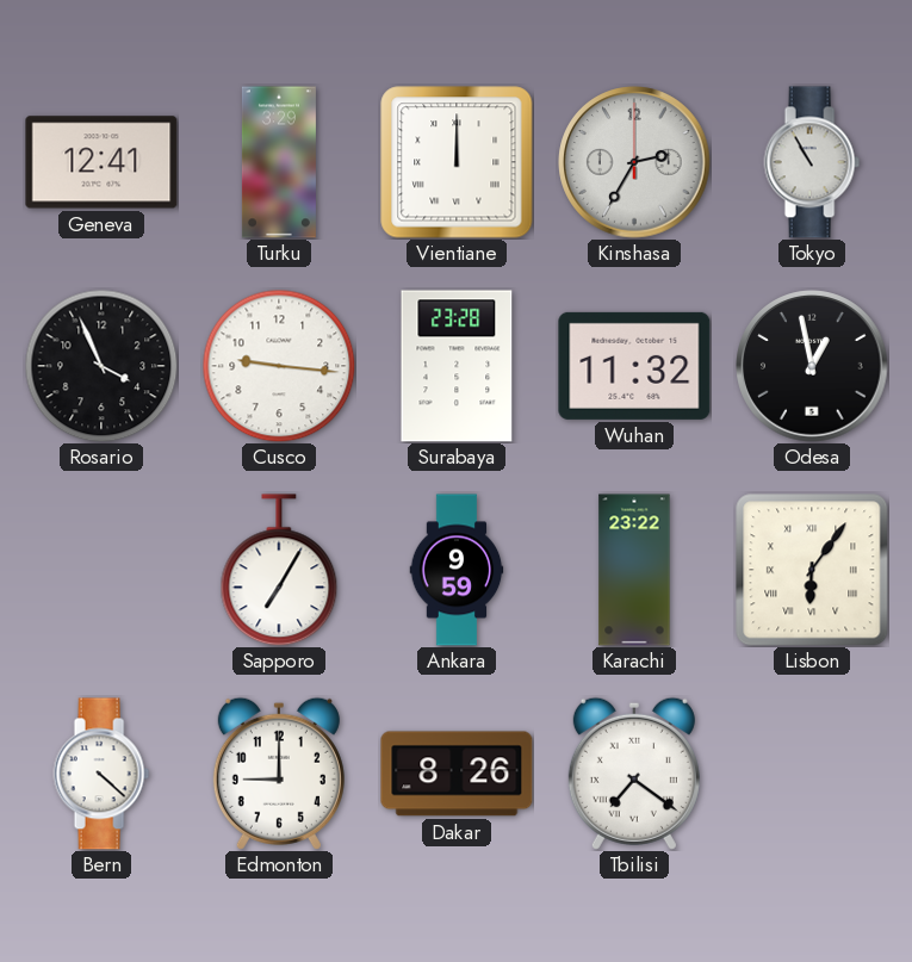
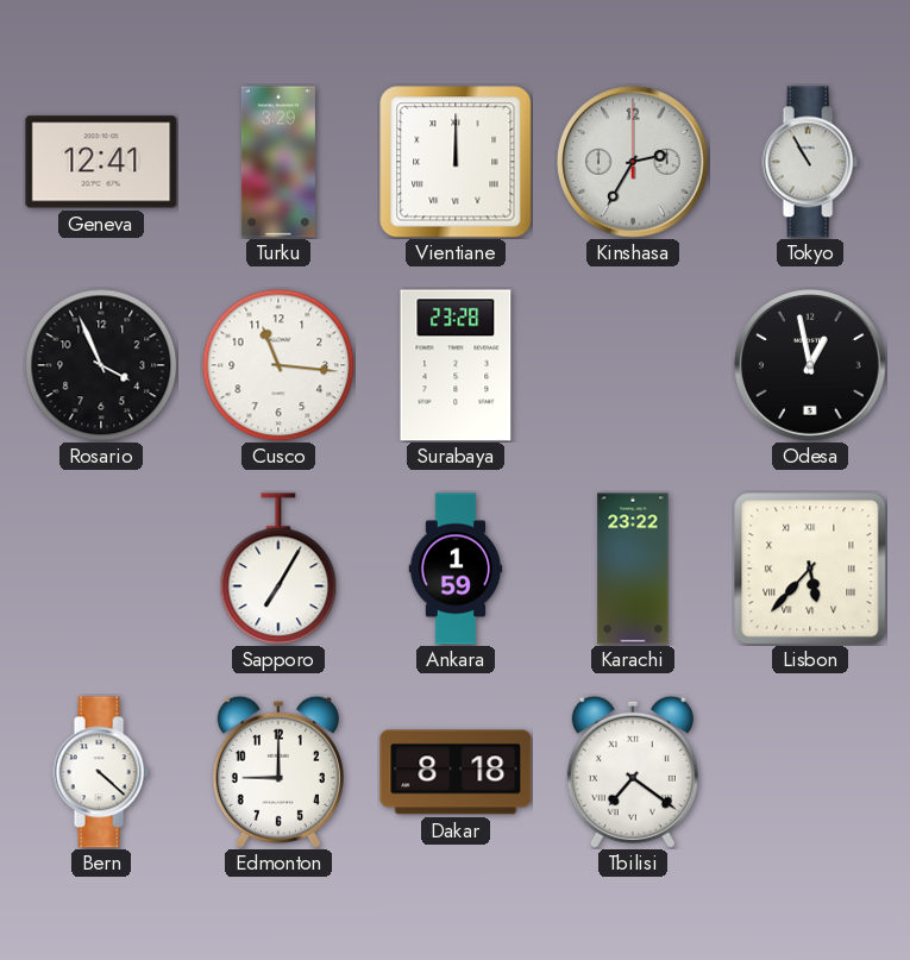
Cusco: 9:16 -> 11:16 (278, 365)
Wuhan: 11:32 -> none (634, 366)
Ankara: 9:59 -> 1:59 (456, 569)
Lisbon: 6:06 -> 5:37 (810, 569)
Dakar: 8:26 -> 8:18 (456, 772)
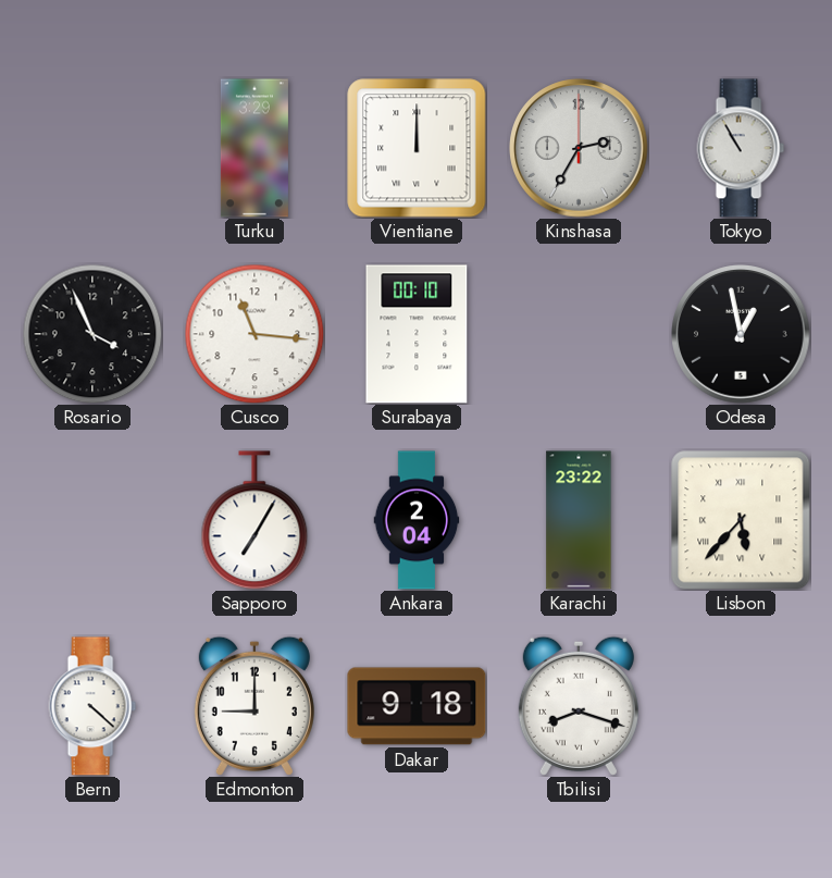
Geneva: 12:41 -> none (101, 162)
Surabaya: 23:28 -> 00:10 (417, 334)
Ankara: 1:59 -> 2:04 (417, 520)
Dakar: 8:18 -> 9:18 (417, 706)
Tbilisi: 7:21 -> 8:18 (579, 706)
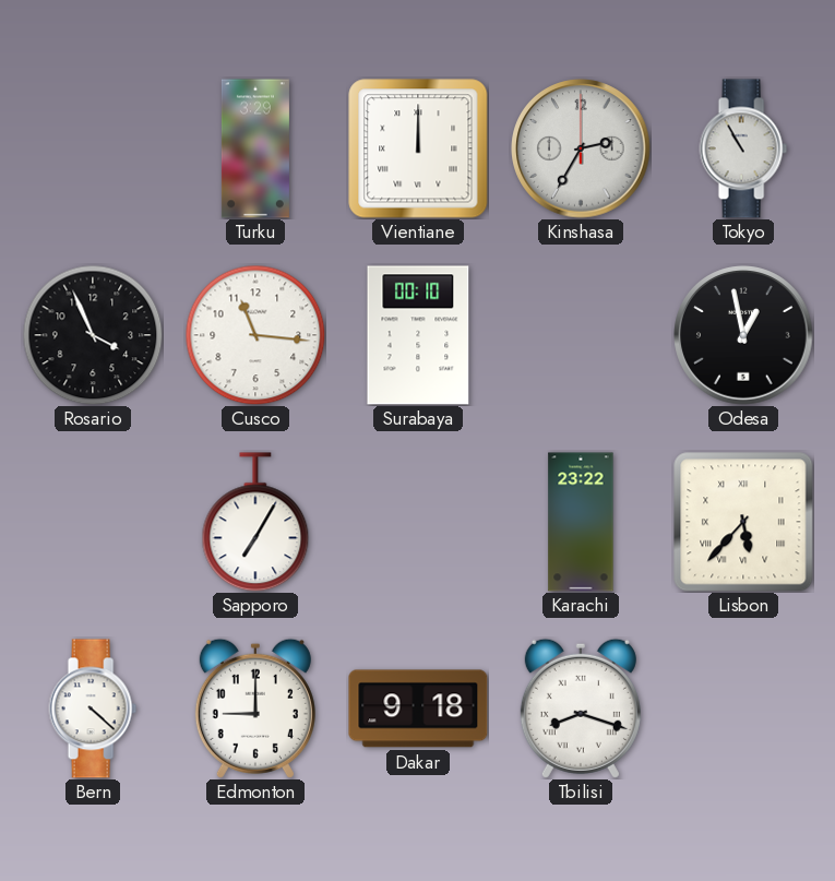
Ankara: 2:04 -> none (417, 520)
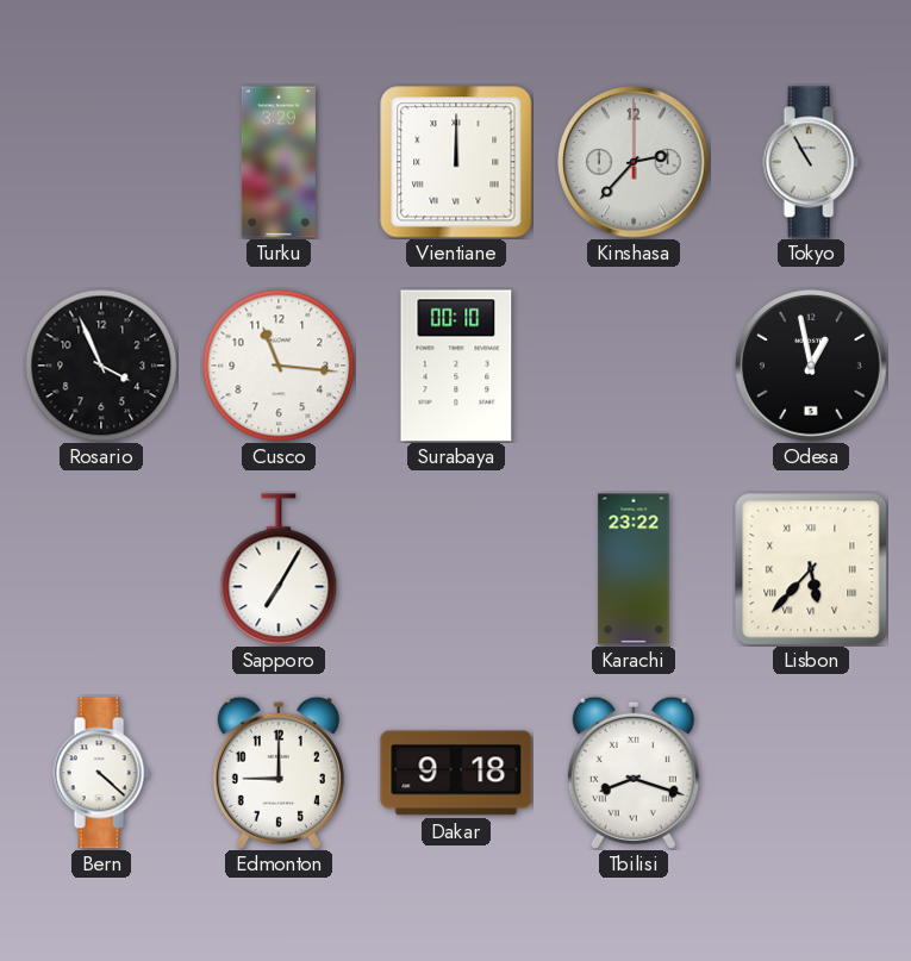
Kinshasa: 2:35 -> 2:37 (634, 162)
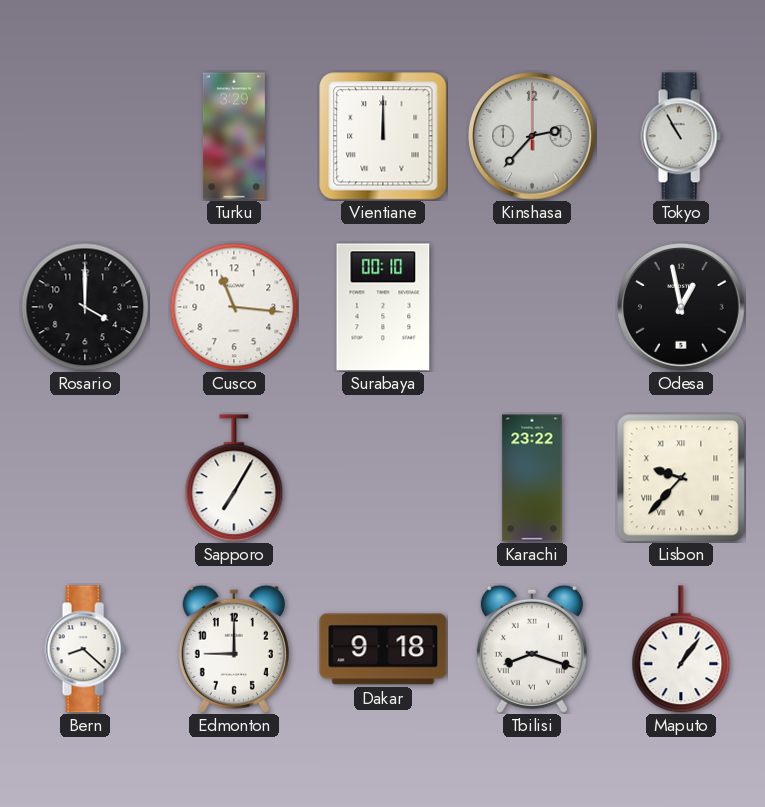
Rosario: 3:56 -> 4:00 (85, 307)
Lisbon: 5:37 -> 9:37 (681, 478)
Bern: 4:22 -> 8:22 (85, 649)
Maputo: none -> 1:06 (681, 649)
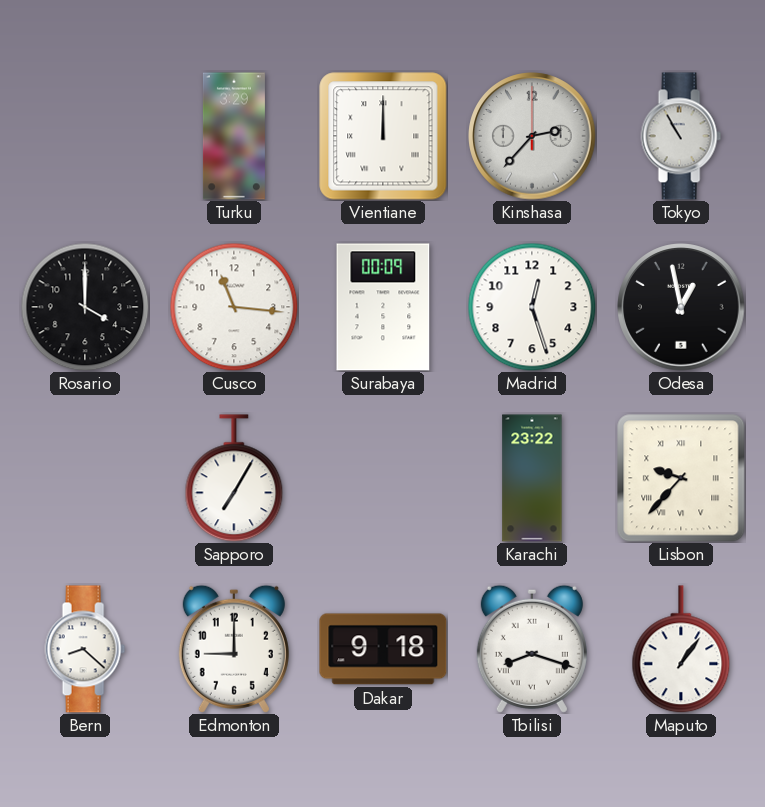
Surabaya: 00:10 -> 00:09 (383, 307)
Madrid: none -> 12:27 (532, 307)
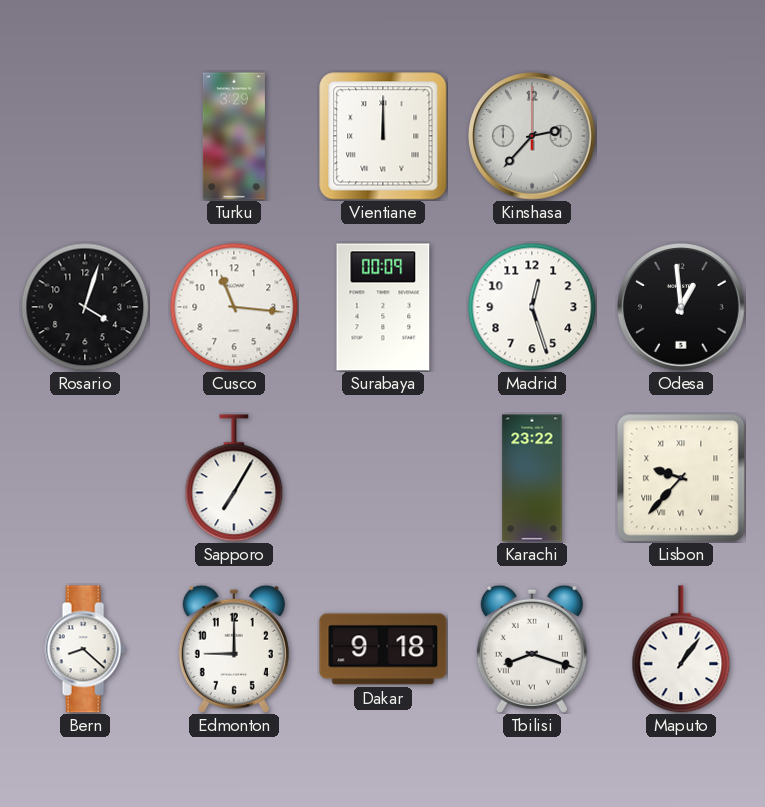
Tokyo: 10:55 -> none (681, 136)
Rosario: 4:00 -> 4:03 (85, 307)
Odesa: 12:58 -> 12:59 (681, 307)
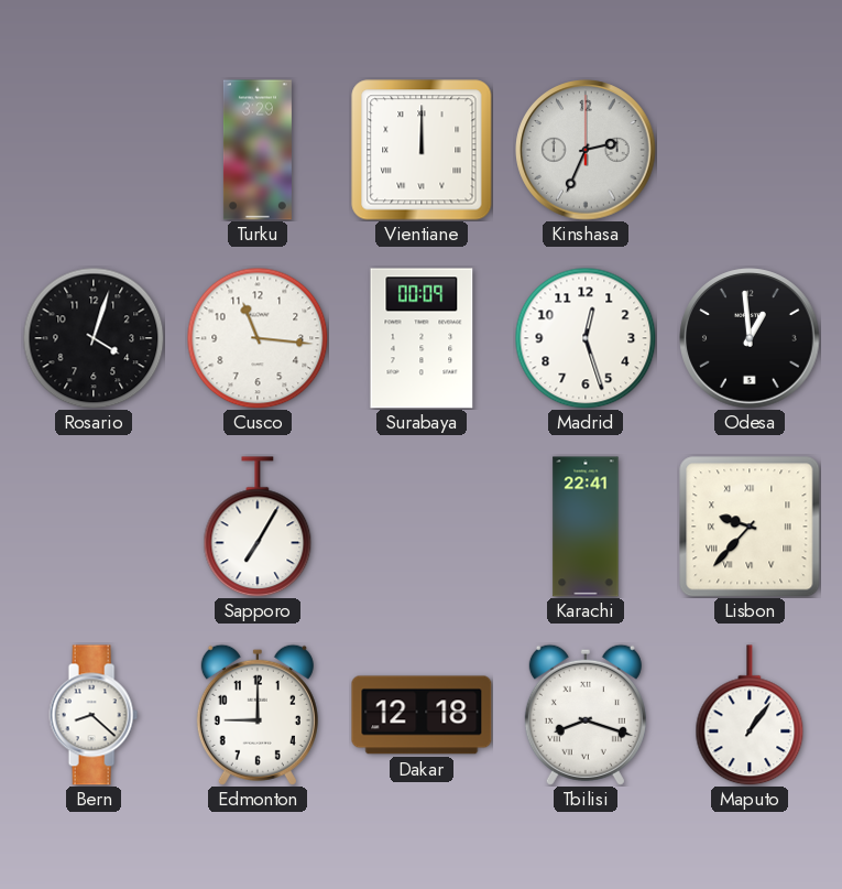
Kinshasa: 2:37 -> 2:34 (586, 150)
Karachi: 23:22 -> 22:41 (586, 527)
Dakar: 9:18 -> 12:18 (422, 715)
